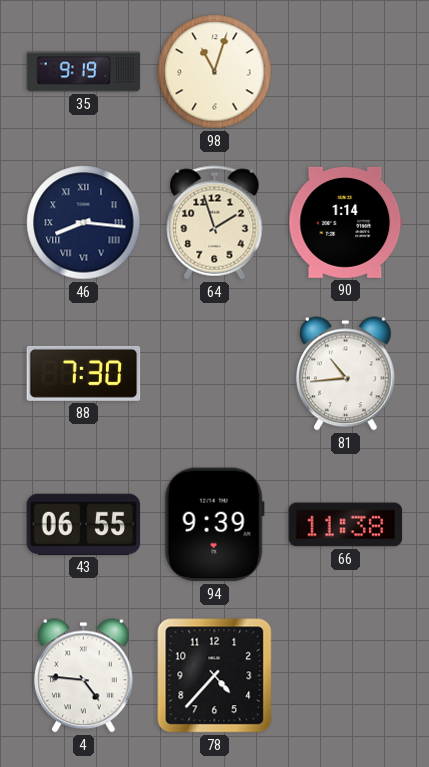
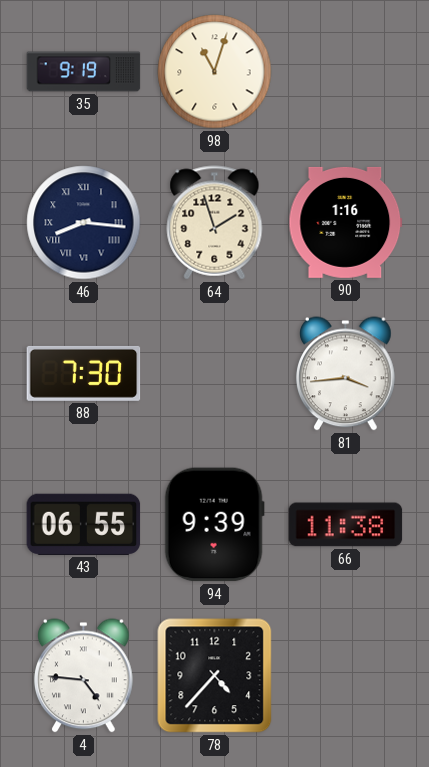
90: 1:14 -> 1:16 (346, 222)
81: 10:44 -> 3:44 (346, 374)
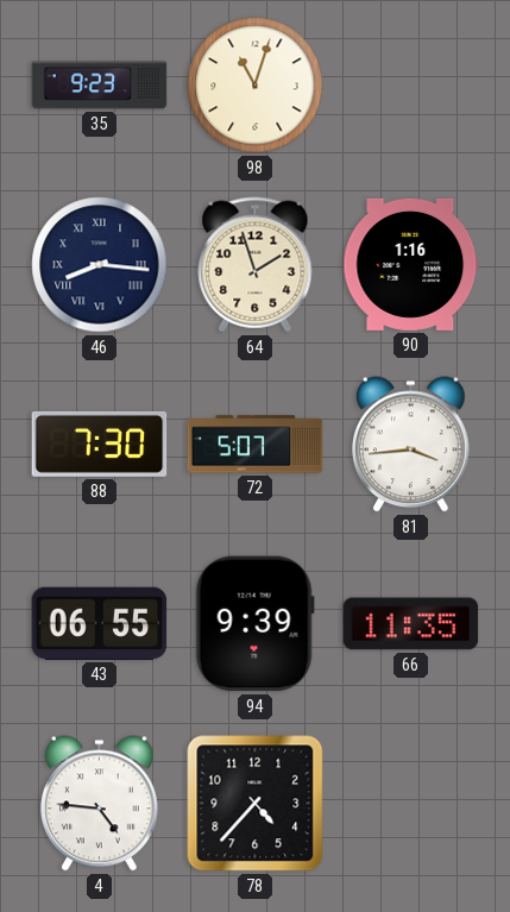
35: 9:19 -> 9:23 (100, 86)
72: none -> 5:07 (256, 445)
66: 11:38 -> 11:35 (411, 624)
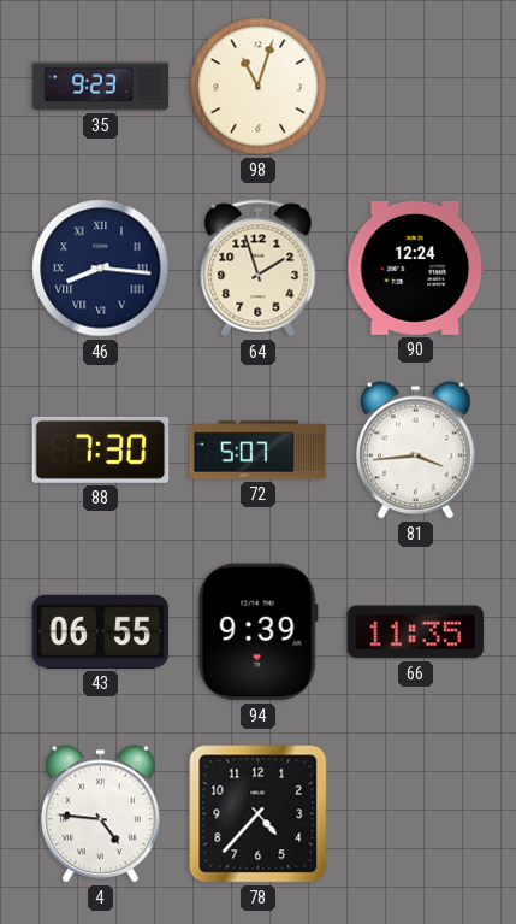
90: 1:16 -> 12:24 (416, 267)
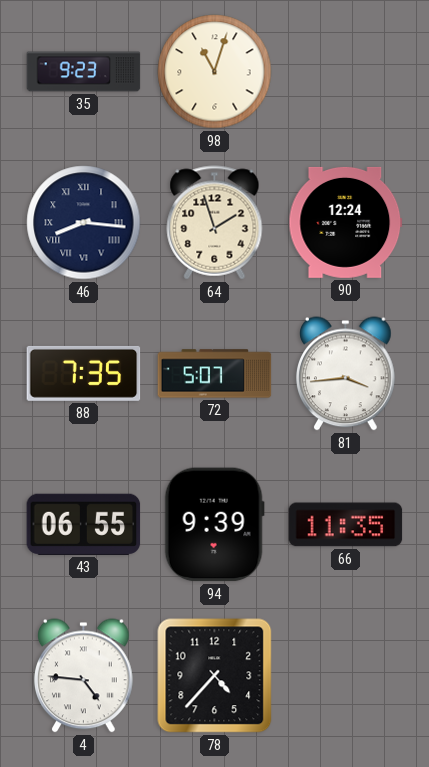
88: 7:30 -> 7:35 (84, 373)
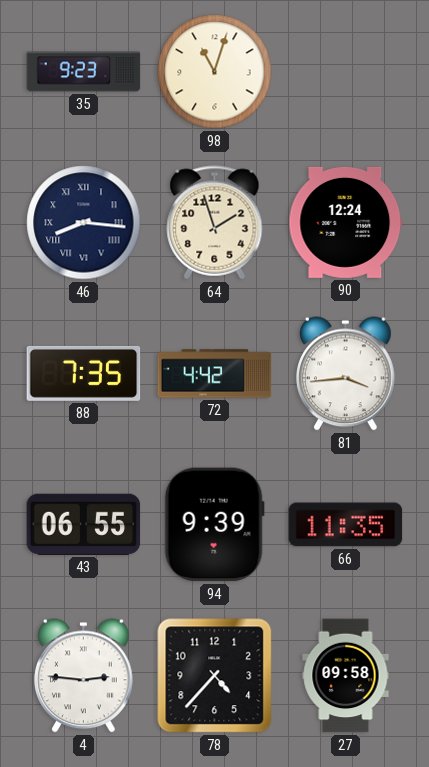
72: 5:07 -> 4:42 (215, 374)
4: 4:46 -> 2:46 (84, 676)
27: none -> 09:58 (346, 676)
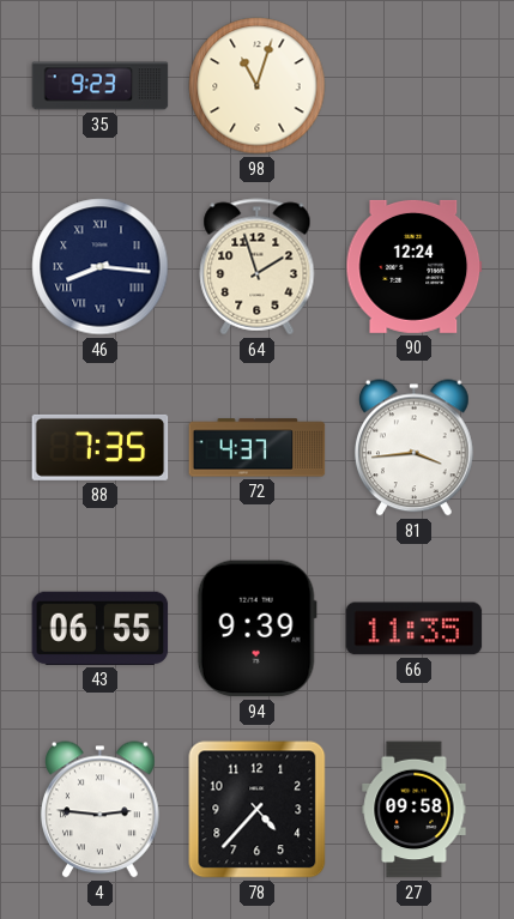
72: 4:42 -> 4:37 (258, 448)
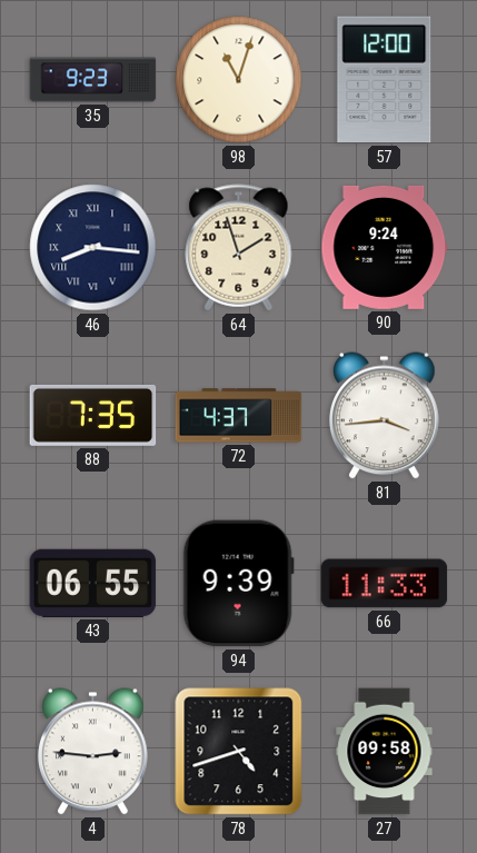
57: none -> 12:00 (385, 80)
90: 12:24 -> 9:24 (385, 247)
66: 11:35 -> 11:33 (385, 584)
78: 4:37 -> 4:42 (239, 752)
